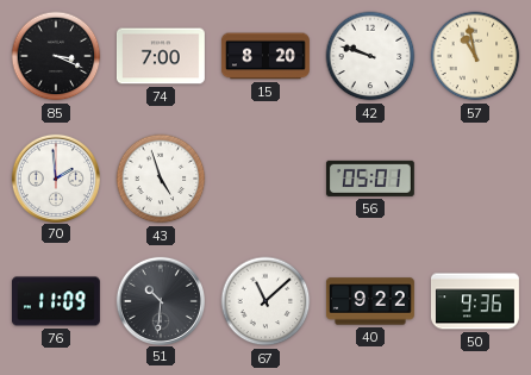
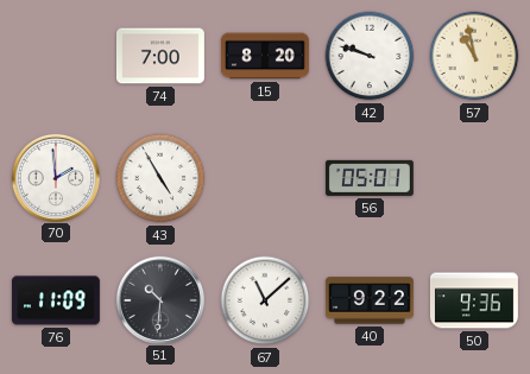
85: 3:19 -> none (56, 56)
43: 4:57 -> 4:55 (160, 178)
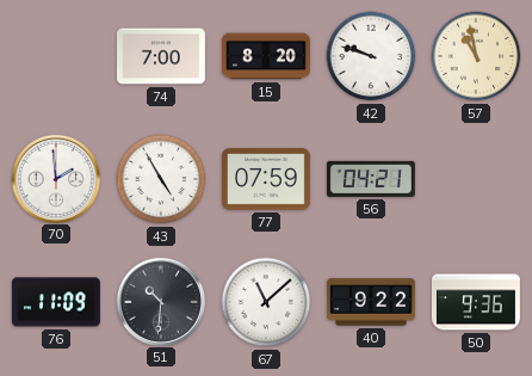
77: none -> 07:59 (266, 179)
56: 05:01 -> 04:21 (371, 179)
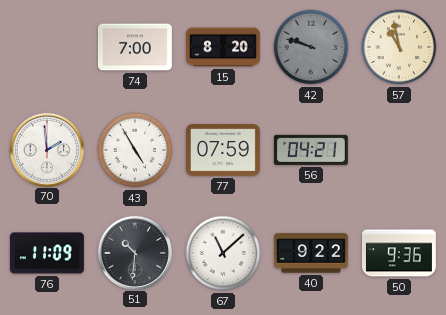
42 dial: white -> grey (311, 47)
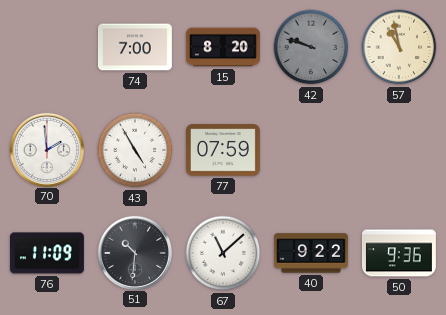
56: 04:21 -> none (311, 150)
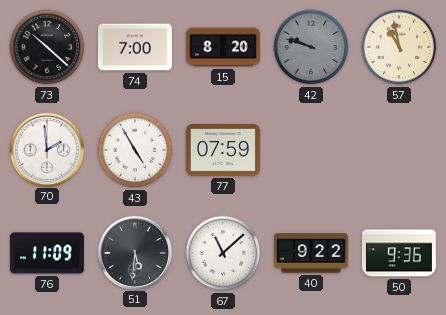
73: none -> 10:22 (47, 47)
51: 10:31 -> 5:31 (134, 252)
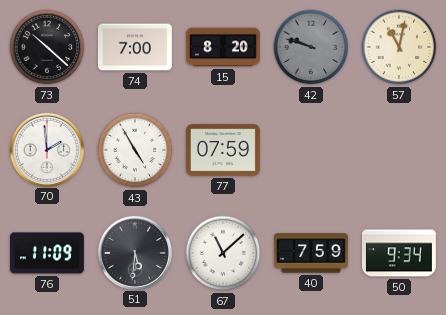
57: 10:58 -> 11:02 (399, 47)
40: 9:22 -> 7:59 (311, 253)
50: 9:36 -> 9:34 (399, 253)
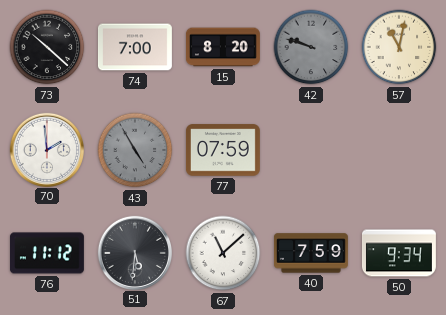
43 dial: white -> grey (135, 150)
76: 11:09 -> 11:12 (47, 253)
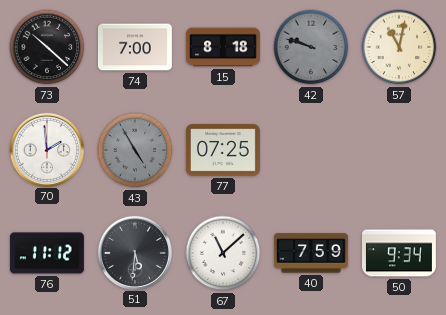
15: 8:20 -> 8:18 (223, 47)
77: 07:59 -> 07:25 (223, 150)
